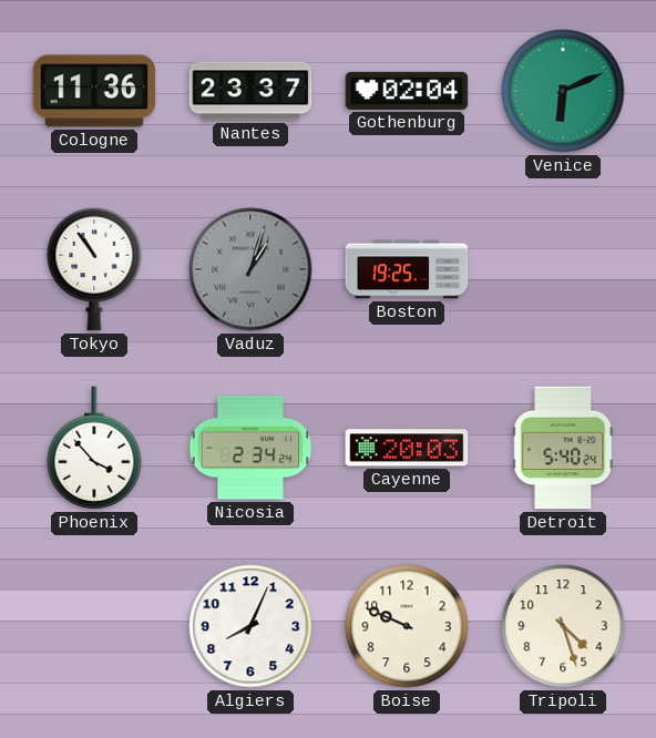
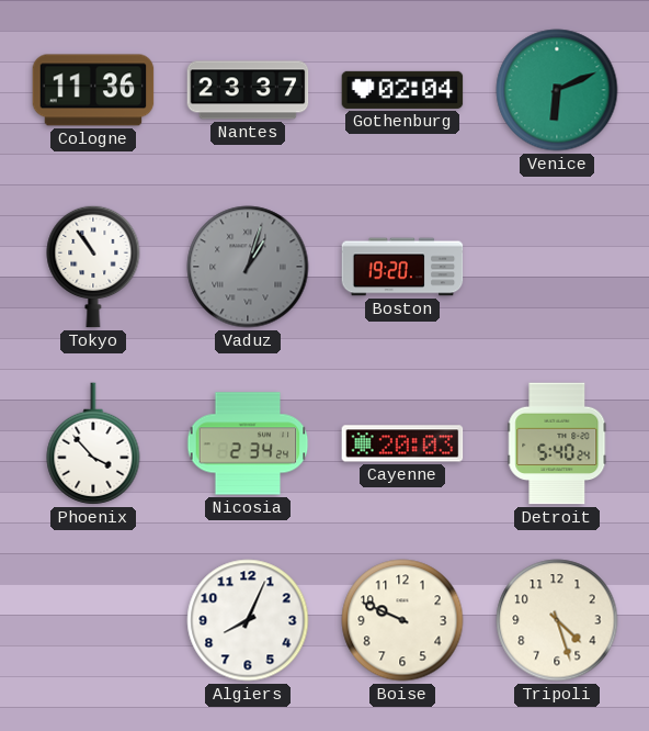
Boston: 19:25 -> 19:20 (402, 267)
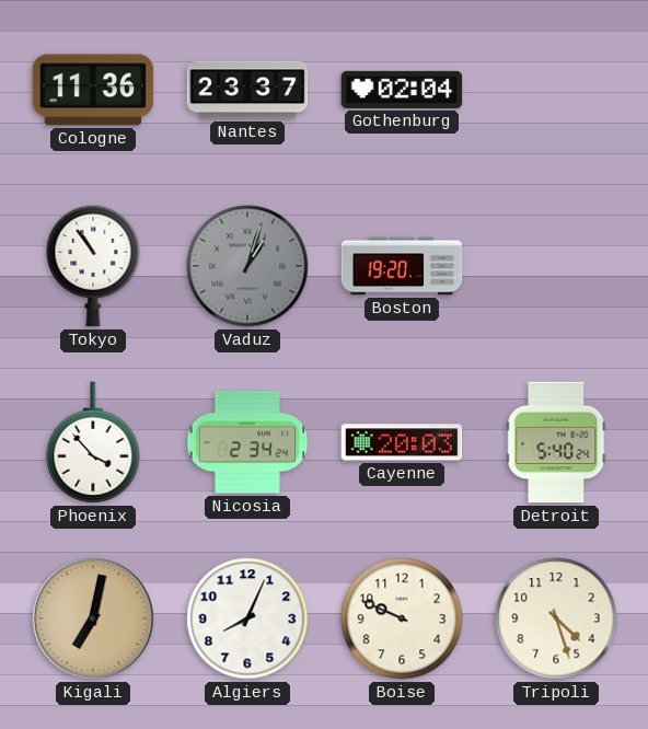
Venice: 6:11 -> none (557, 90)
Kigali: none -> 7:02 (93, 618)
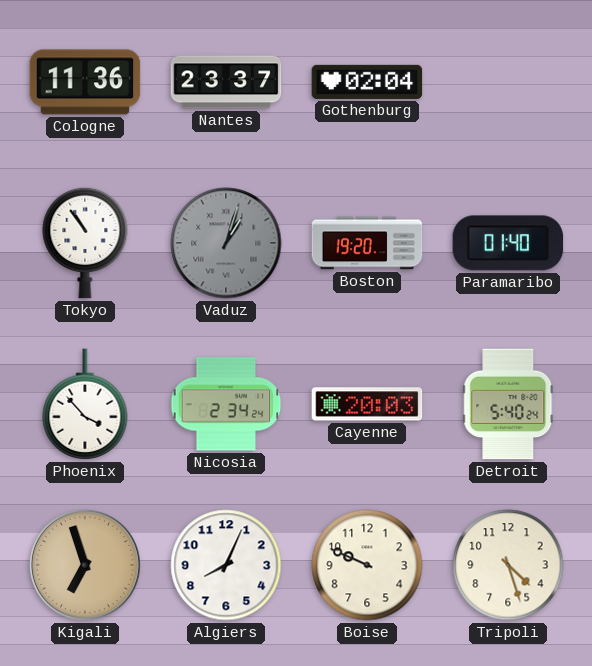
Paramaribo: none -> 01:40 (508, 243)
Kigali: 7:02 -> 6:57 (85, 565)
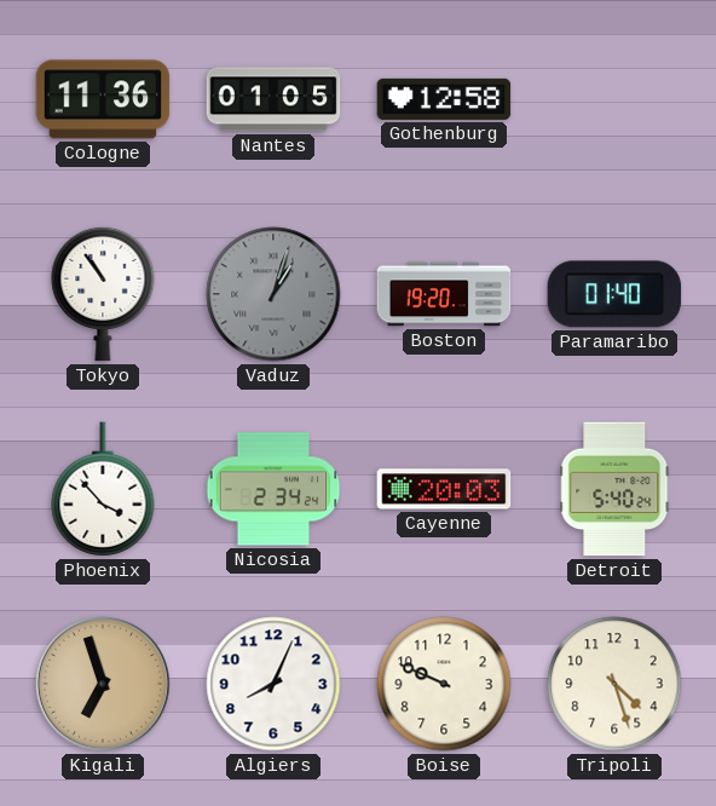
Nantes: 23:37 -> 01:05 (273, 99)
Gothenburg: 02:04 -> 12:58 (444, 99)
